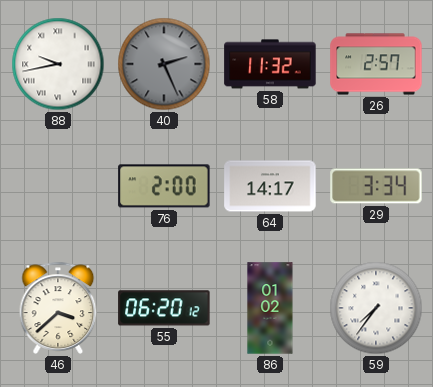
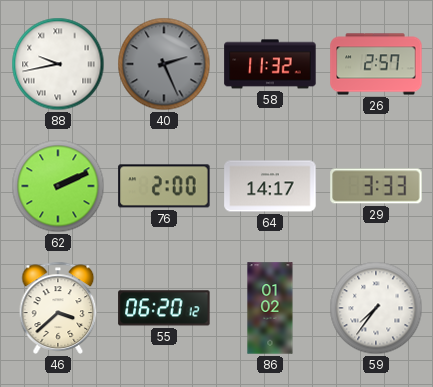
62: none -> 2:11 (58, 186)
29: 3:34 -> 3:33 (376, 186)
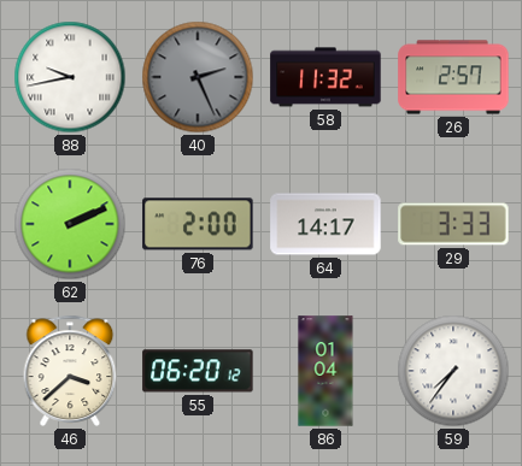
86: 01:02 -> 01:04 (325, 371)
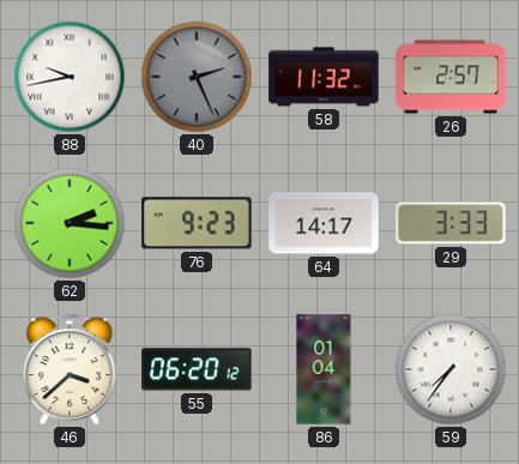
62: 2:11 -> 2:16 (70, 223)
76: 2:00 -> 9:23 (197, 223)
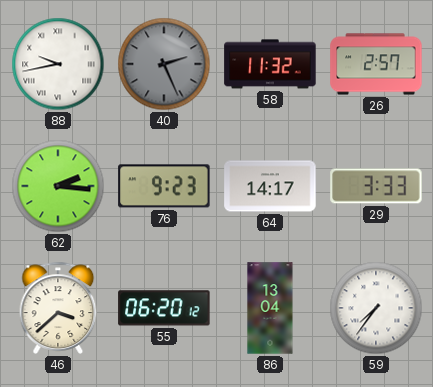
86: 01:04 -> 13:04 (270, 308)
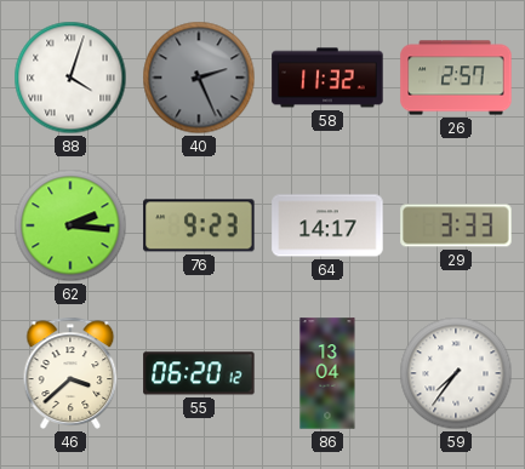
88: 9:43 -> 4:03 (70, 78)
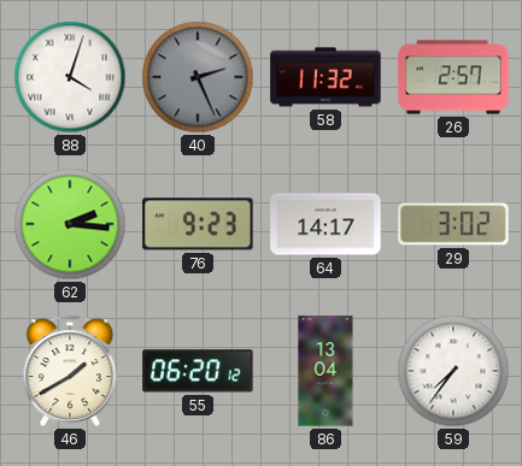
29: 3:33 -> 3:02 (453, 224)
46: 3:38 -> 1:40 (70, 371)
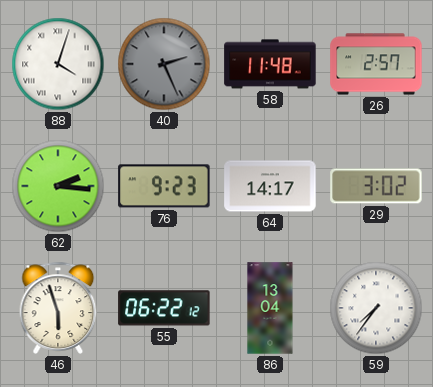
58: 11:32 -> 11:48 (270, 64)
46: 1:40 -> 5:57 (58, 308)
55: 06:20 -> 06:22 (164, 308)
